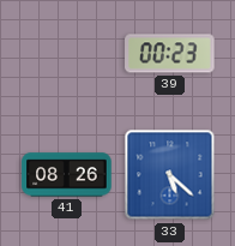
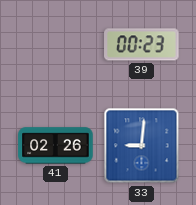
41: 08:26 -> 02:26 (56, 146)
33: 5:22 -> 9:01 (142, 146)
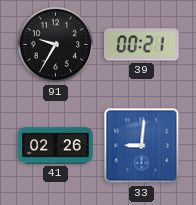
91: none -> 9:35 (56, 45)
39: 00:23 -> 00:21 (142, 45)
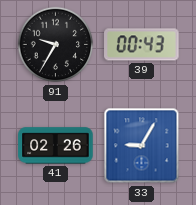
39: 00:21 -> 00:43 (142, 45)
33: 9:01 -> 9:05 (142, 146)
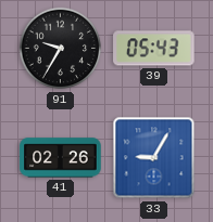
39: 00:43 -> 05:43 (154, 49)
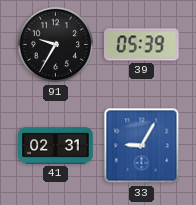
39: 05:43 -> 05:39 (142, 45)
41: 02:26 -> 02:31 (56, 146)
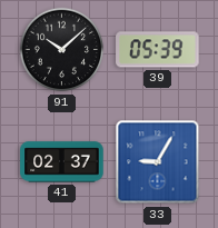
91: 9:35 -> 10:08 (62, 50)
41: 02:31 -> 02:37 (62, 162)
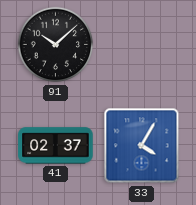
39: 05:39 -> none (158, 50)
33: 9:05 -> 4:05 (142, 146)
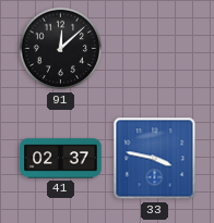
91: 10:08 -> 12:08 (61, 49)
33: 4:05 -> 3:47 (155, 159)
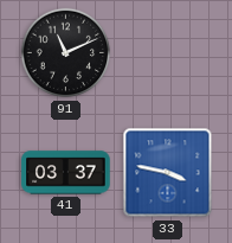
91: 12:08 -> 11:11 (66, 53)
41: 02:37 -> 03:37 (66, 173)
